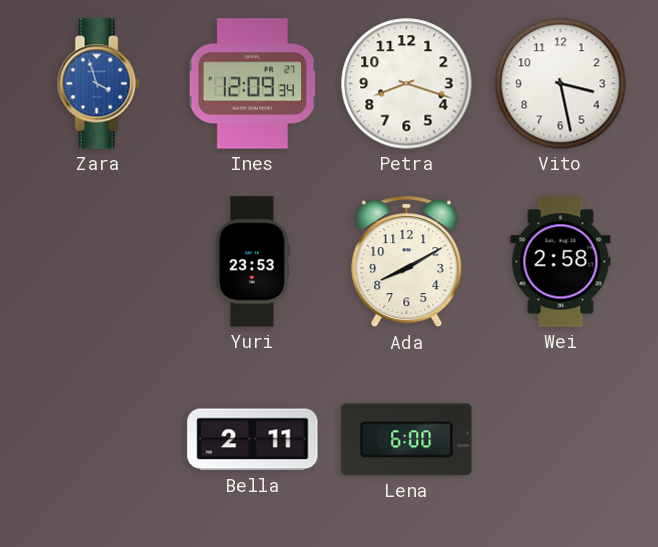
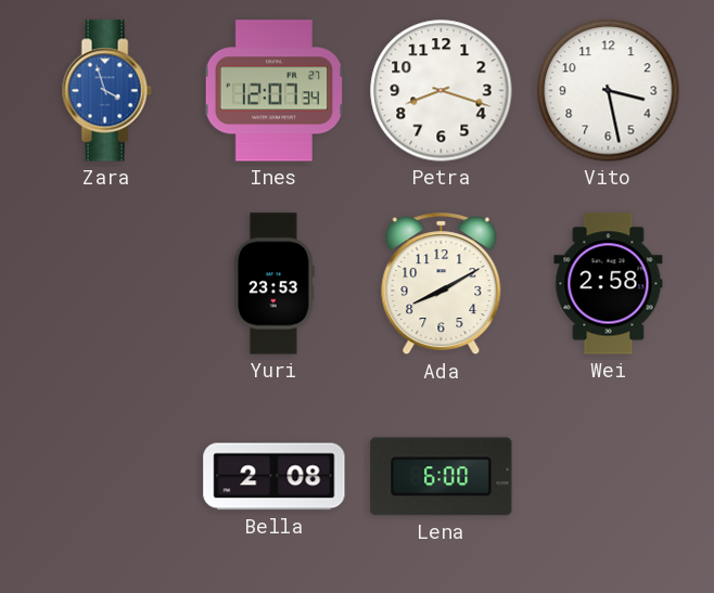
Ines: 12:09 -> 12:07 (275, 91)
Bella: 2:11 -> 2:08 (275, 477)
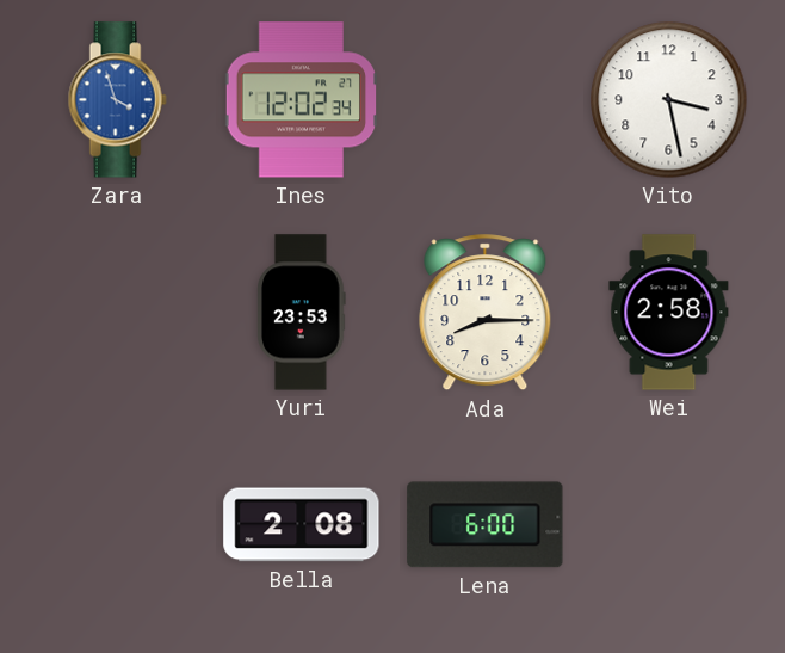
Ines: 12:07 -> 12:02 (302, 100)
Petra: 8:18 -> none (442, 91)
Ada: 8:10 -> 8:15 (486, 313)
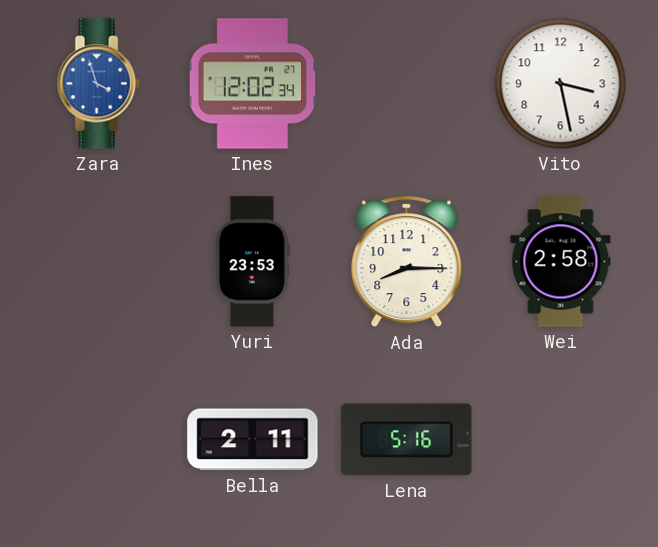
Bella: 2:08 -> 2:11 (253, 440)
Lena: 6:00 -> 5:16 (407, 440)
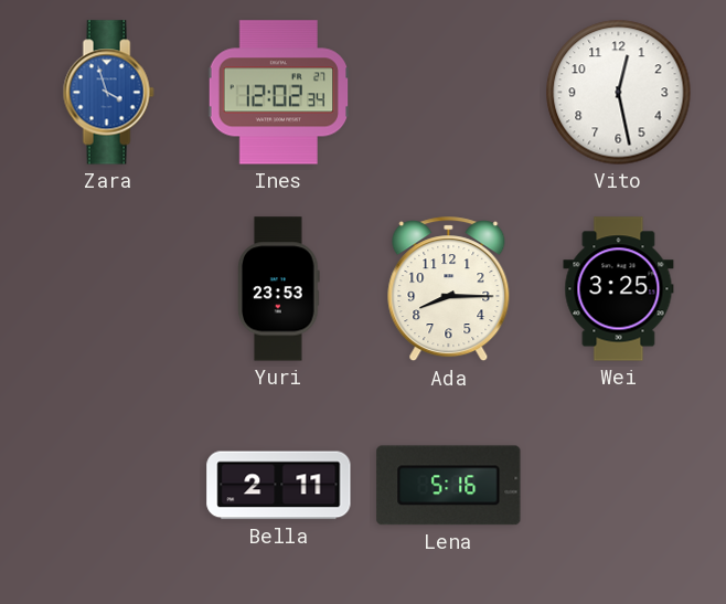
Vito: 3:28 -> 12:28 (619, 93)
Wei: 2:58 -> 3:25 (619, 289)
